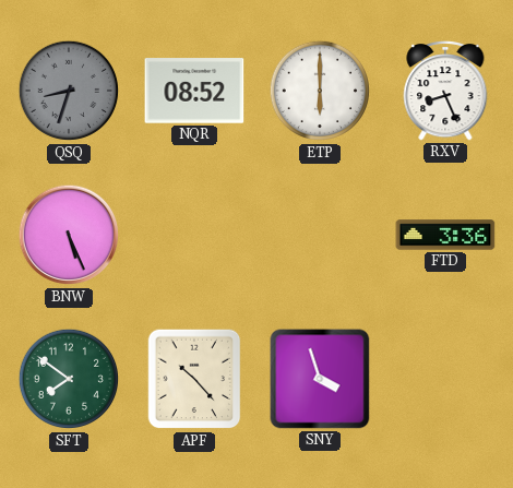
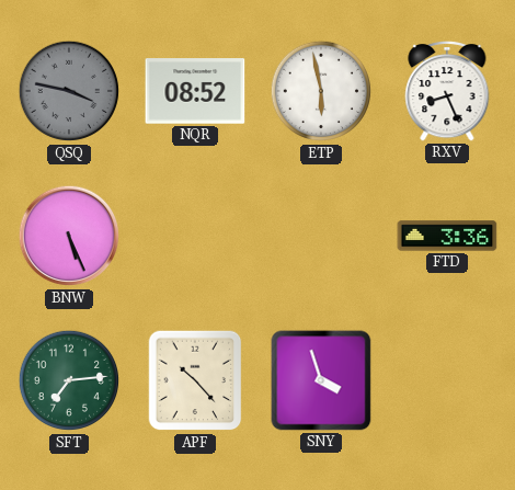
QSQ: 8:33 -> 3:47 (69, 91)
ETP: 6:00 -> 5:58 (321, 91)
SFT: 7:51 -> 7:14 (69, 380)
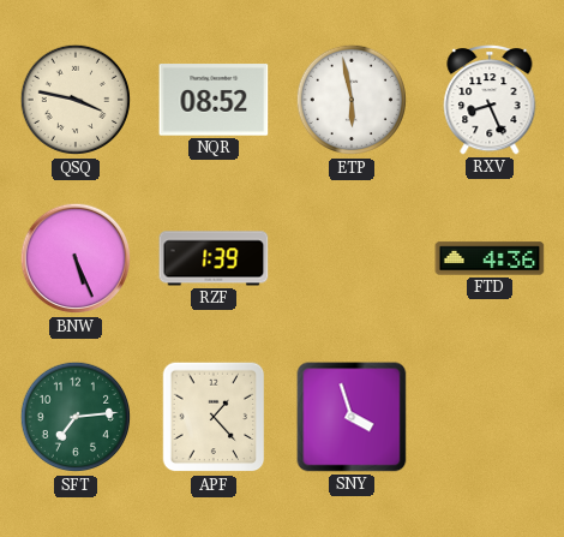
QSQ dial: grey -> cream (76, 100)
RZF: none -> 1:39 (214, 258)
FTD: 3:36 -> 4:36 (490, 258)
APF: 10:23 -> 1:23 (214, 417)
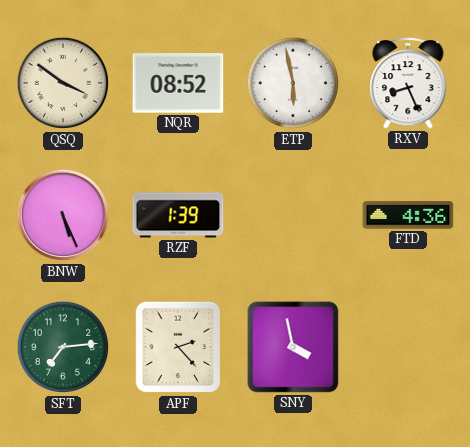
QSQ: 3:47 -> 3:51 (63, 83)
APF: 1:23 -> 2:23 (178, 347)
SNY: 3:57 -> 3:58 (293, 347)
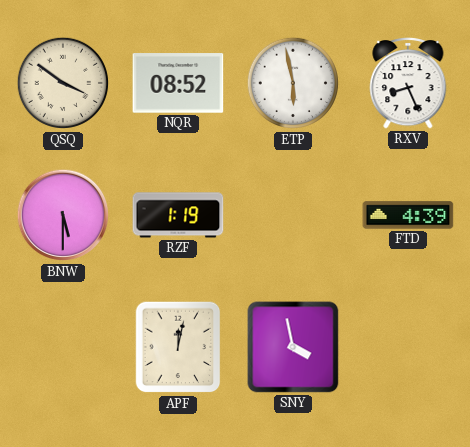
BNW: 5:26 -> 5:30 (63, 215)
RZF: 1:39 -> 1:19 (178, 215)
FTD: 4:36 -> 4:39 (408, 215)
SFT: 7:14 -> none (63, 347)
APF: 2:23 -> 12:02 (178, 347)
